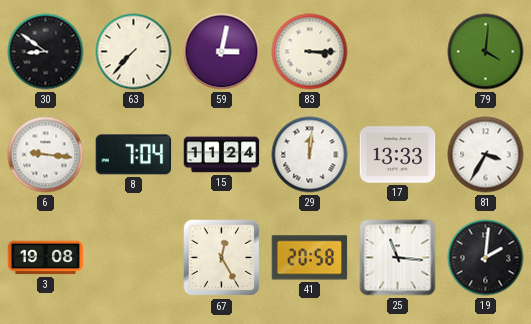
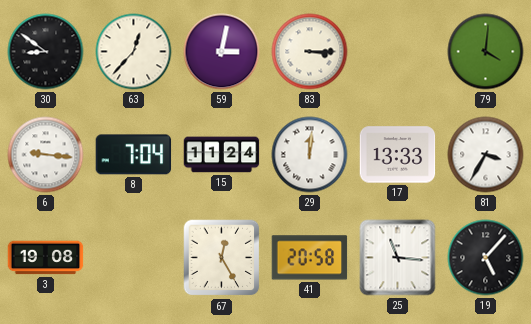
63: 7:37 -> 12:37 (134, 52)
19: 2:01 -> 5:07 (486, 258)
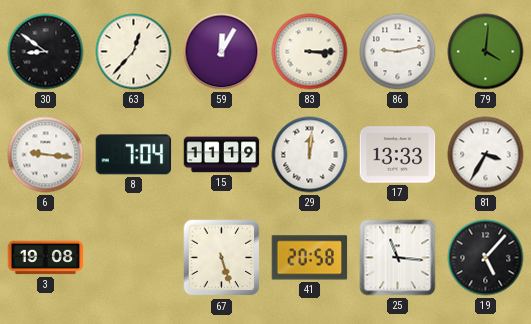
59: 3:02 -> 12:05 (222, 52)
86: none -> 9:13 (398, 52)
15: 11:24 -> 11:19 (222, 155)
67: 12:25 -> 5:27 (222, 258)
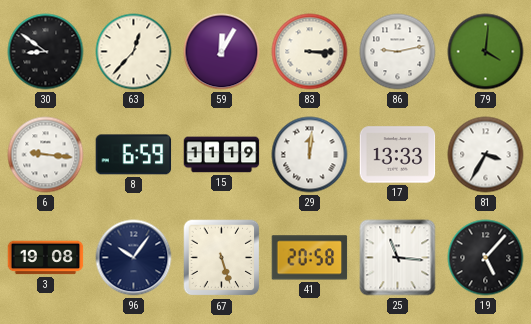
8: 7:04 -> 6:59 (134, 155)
96: none -> 10:06 (134, 258)
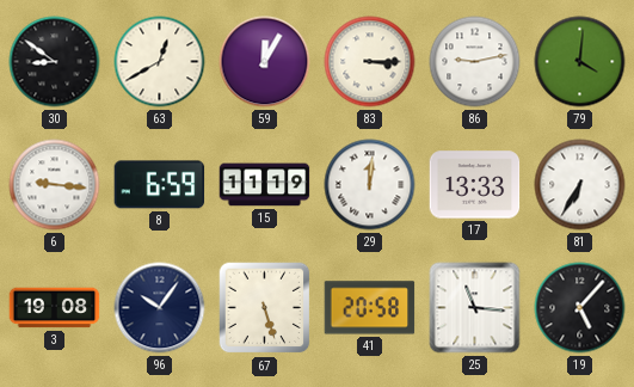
63: 12:37 -> 12:40 (160, 62)
81: 3:35 -> 6:35 (580, 185)
